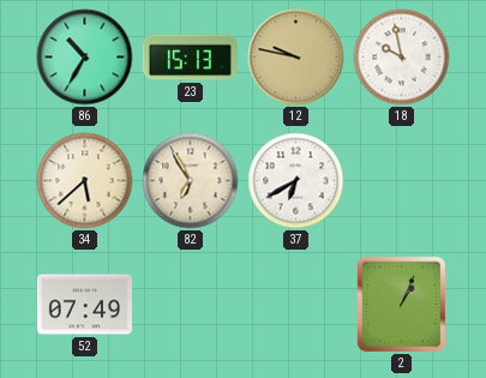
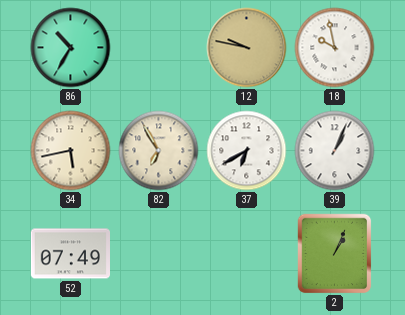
23: 15:13 -> none (190, 58)
34: 5:38 -> 5:43 (71, 151)
39: none -> 1:04 (335, 151)
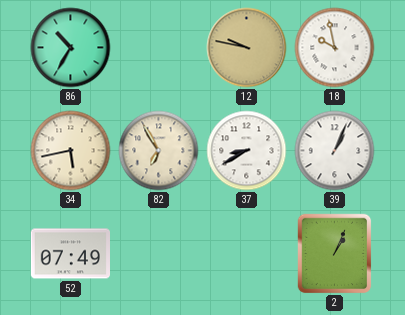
37: 6:40 -> 8:40 (247, 151)
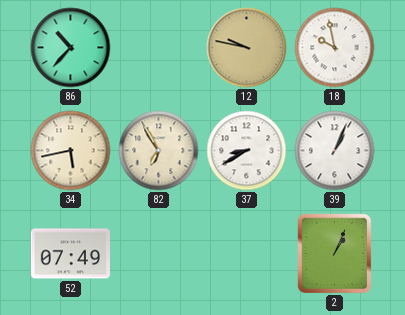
86: 10:35 -> 10:37 (71, 48)
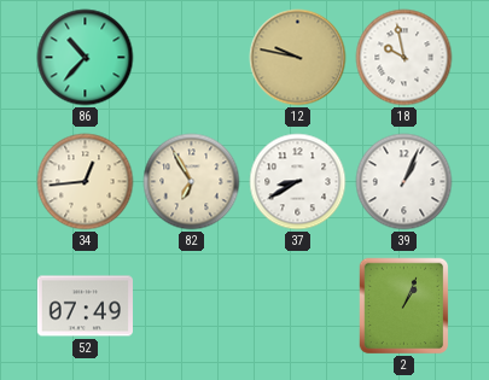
34: 5:43 -> 12:44 (86, 182)
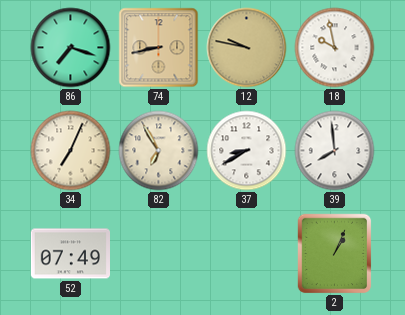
86: 10:37 -> 7:18 (71, 48)
74: none -> 8:43 (159, 48)
34: 12:44 -> 7:04 (71, 151)
39: 1:04 -> 7:59 (335, 151)
